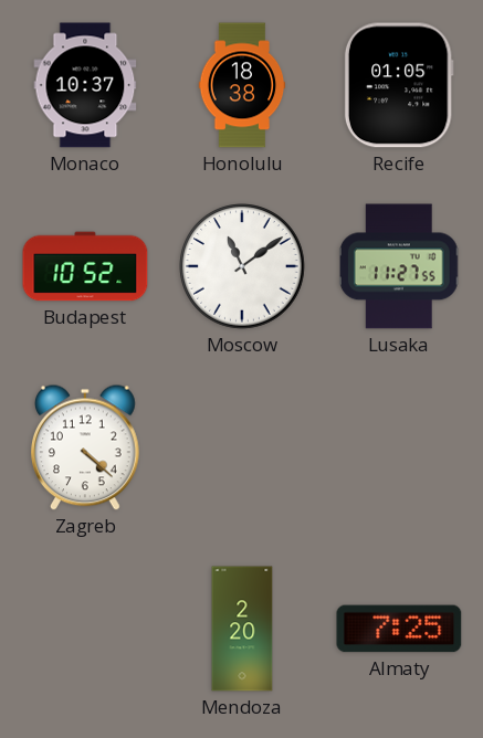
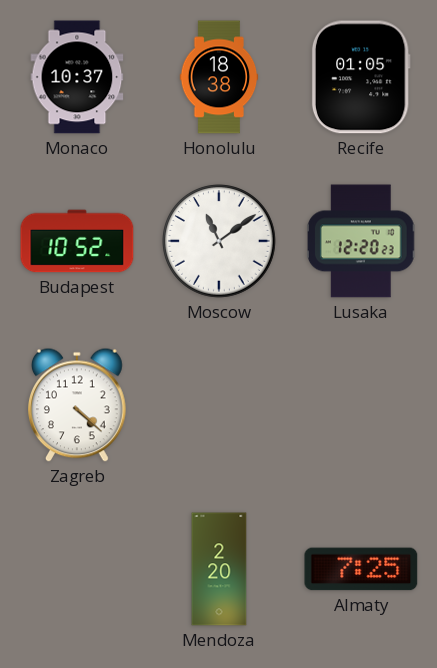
Lusaka: 11:27 -> 12:20 (361, 241)
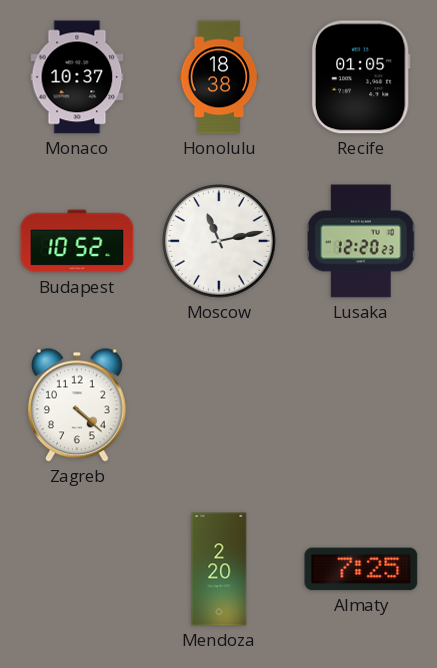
Moscow: 11:09 -> 11:13 (220, 242)
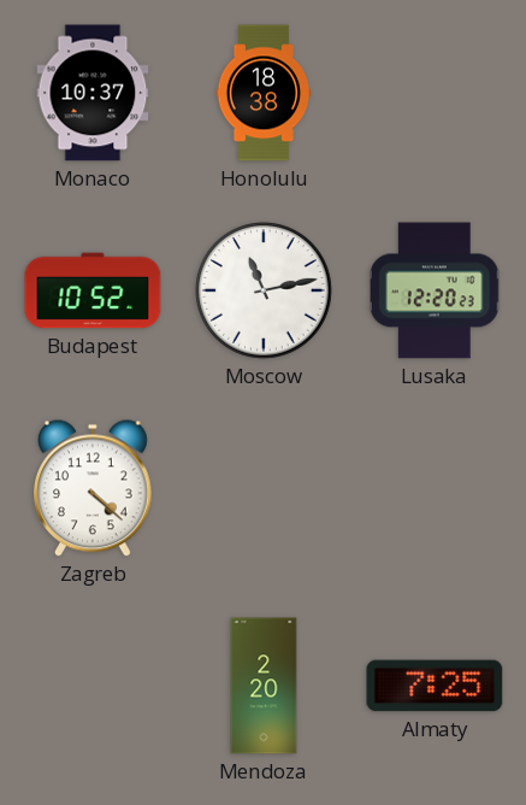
Recife: 01:05 -> none (361, 77)
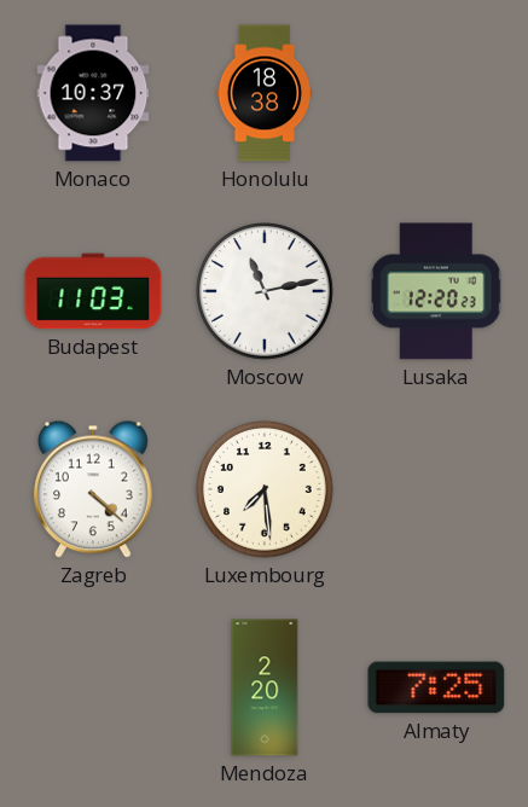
Budapest: 10:52 -> 11:03 (93, 291)
Luxembourg: none -> 7:29 (266, 490)
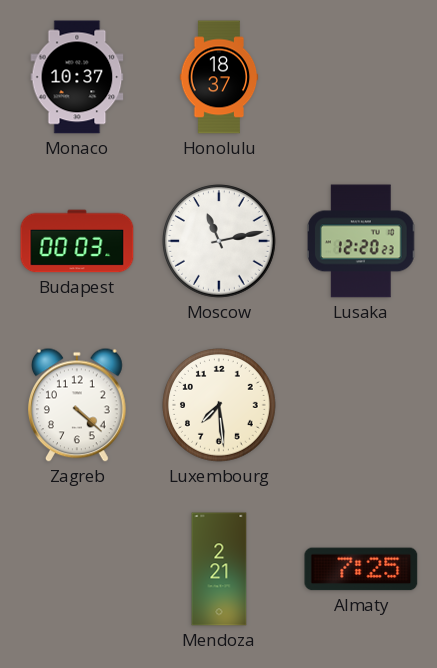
Honolulu: 18:38 -> 18:37 (219, 77)
Budapest: 11:03 -> 00:03 (77, 241)
Mendoza: 2:20 -> 2:21 (219, 569)
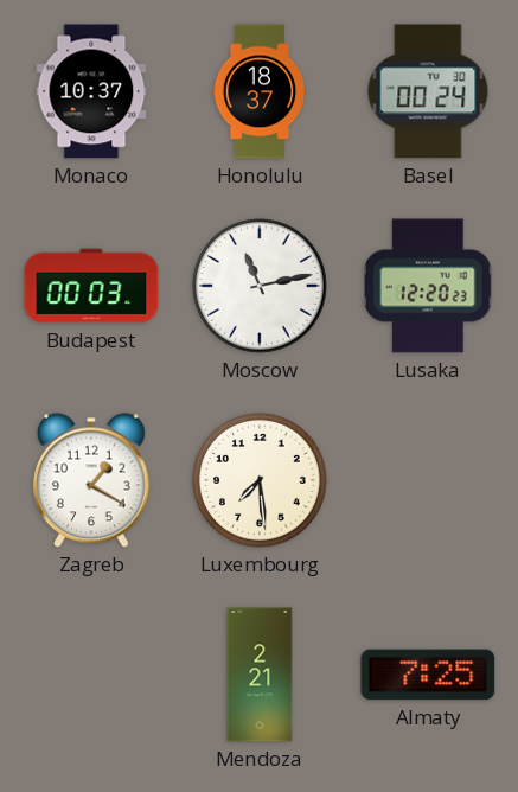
Basel: none -> 00:24 (428, 91)
Zagreb: 4:22 -> 1:20 (92, 480)
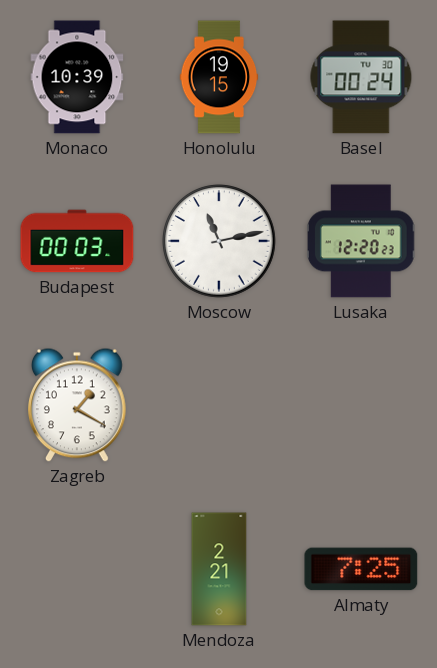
Monaco: 10:37 -> 10:39 (77, 77)
Honolulu: 18:37 -> 19:15 (219, 77)
Luxembourg: 7:29 -> none (261, 481)
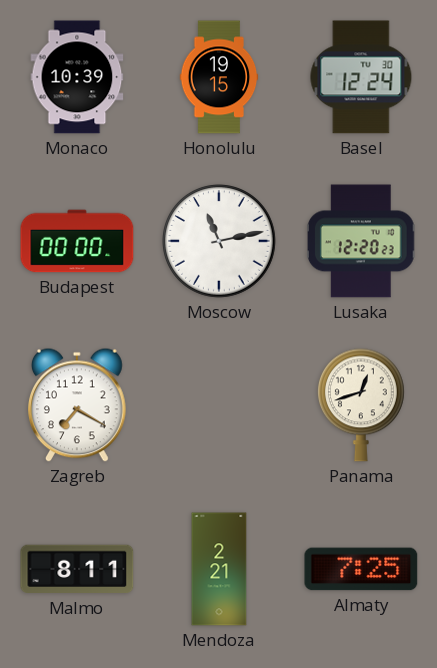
Basel: 00:24 -> 12:24 (361, 77)
Budapest: 00:03 -> 00:00 (77, 241)
Zagreb: 1:20 -> 7:20 (78, 405)
Panama: none -> 12:42 (361, 405)
Malmo: none -> 8:11 (77, 569)
